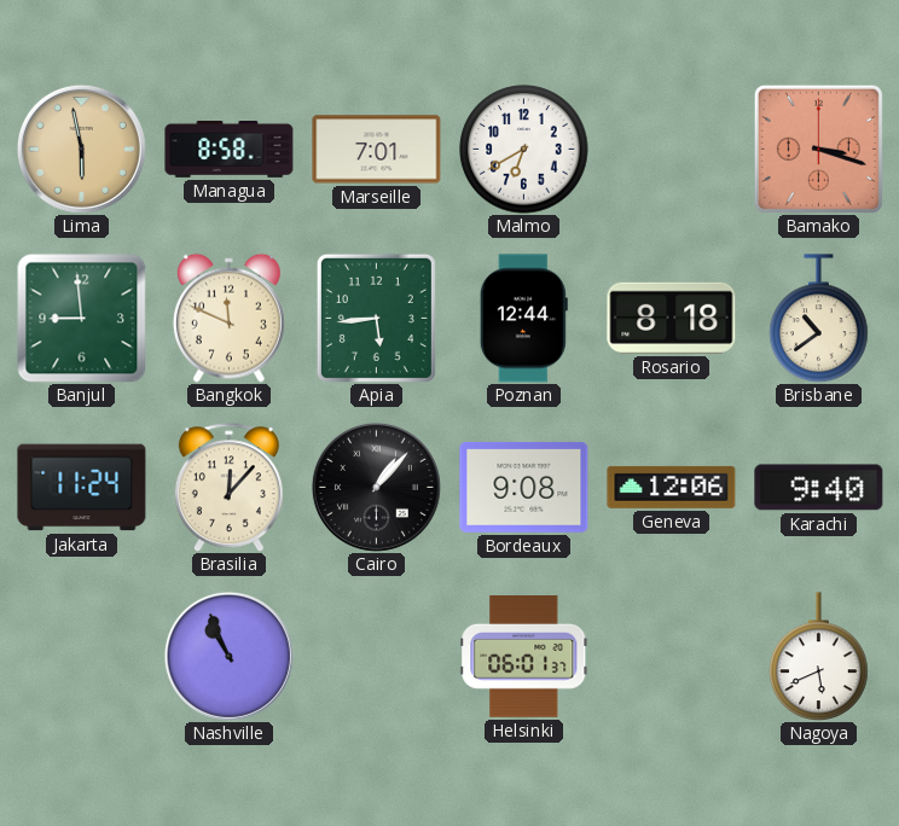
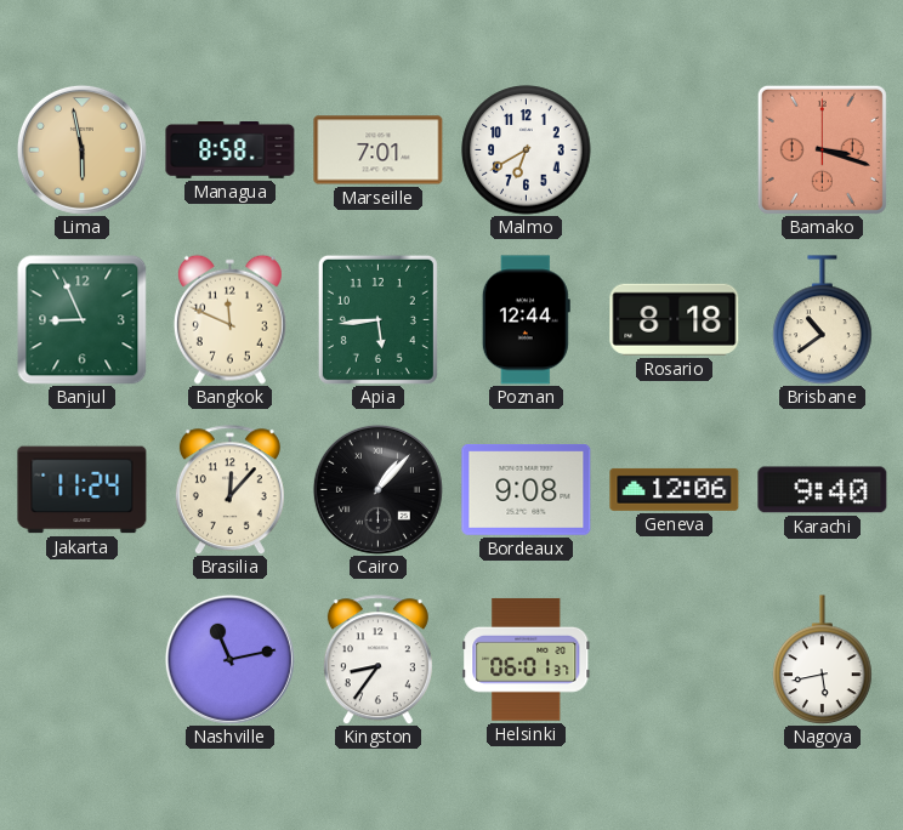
Banjul: 8:59 -> 8:56 (81, 319)
Nashville: 10:56 -> 11:13 (229, 659)
Kingston: none -> 8:36 (377, 660)
Nagoya: 5:41 -> 5:43 (823, 660)
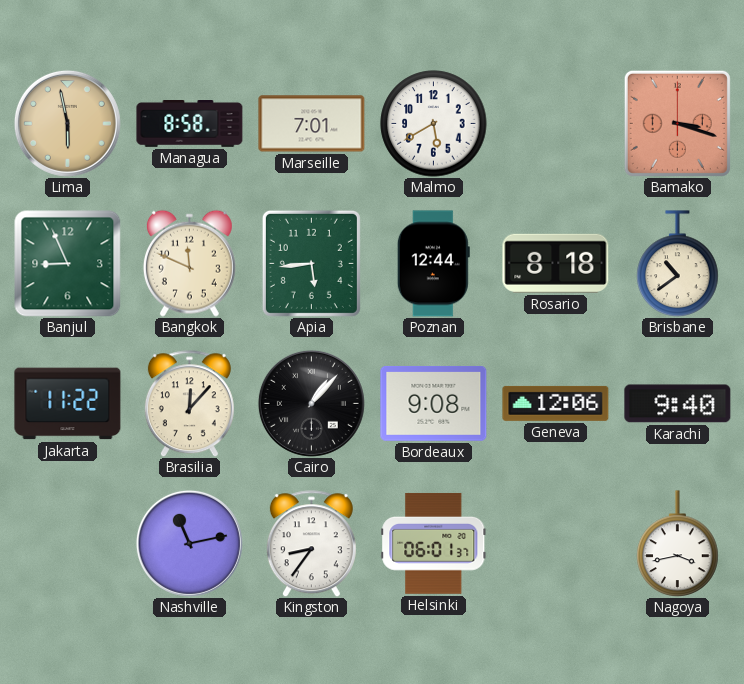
Malmo: 6:40 -> 5:40 (434, 124)
Jakarta: 11:24 -> 11:22 (68, 404)
Nagoya: 5:43 -> 3:43 (678, 544)
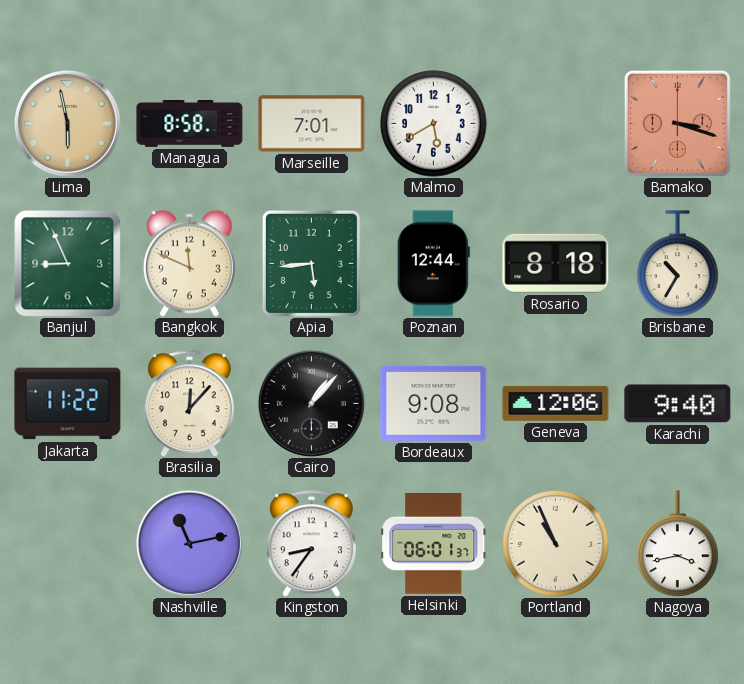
Brisbane: 10:39 -> 10:35 (678, 264)
Portland: none -> 10:56 (556, 544)
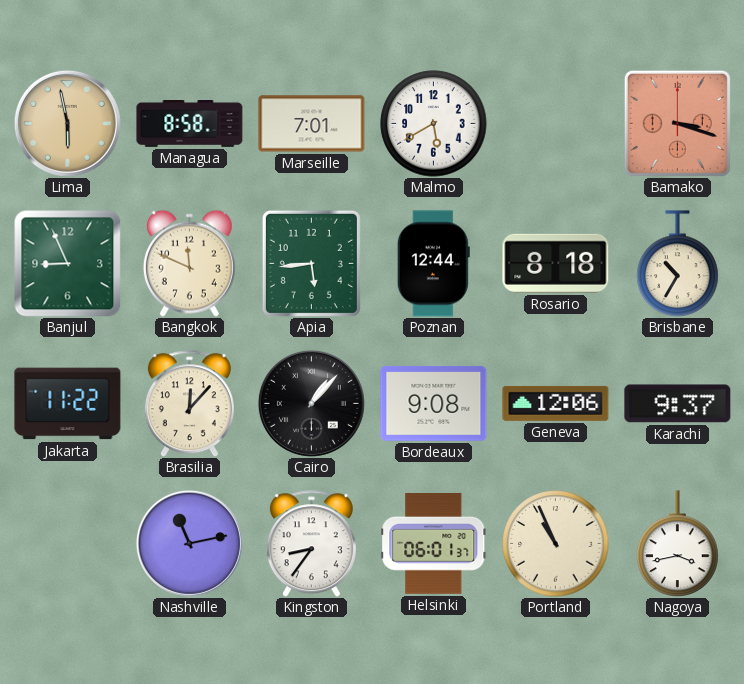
Karachi: 9:40 -> 9:37 (678, 404)
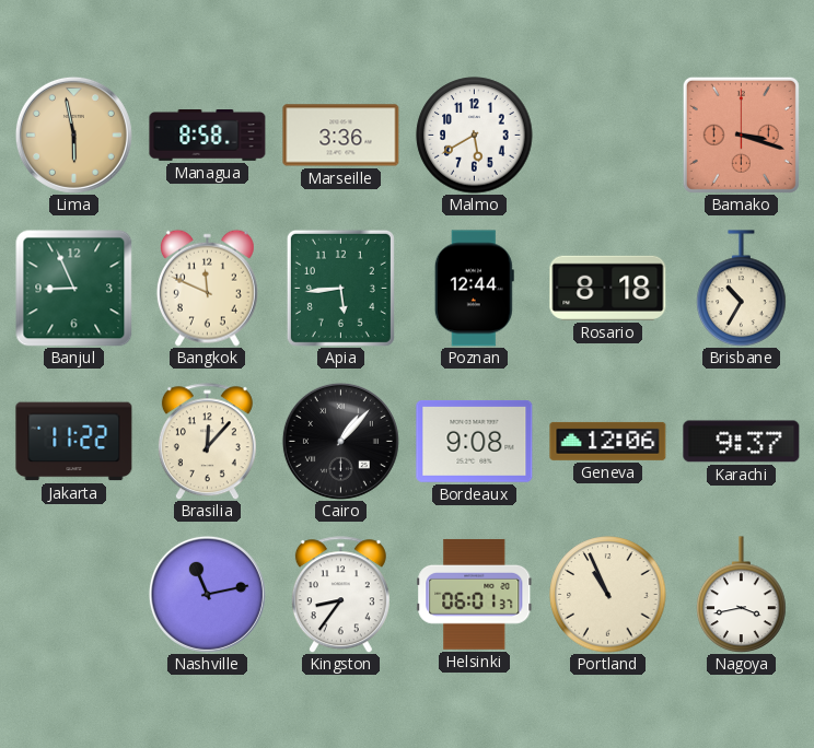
Marseille: 7:01 -> 3:36 (341, 136)
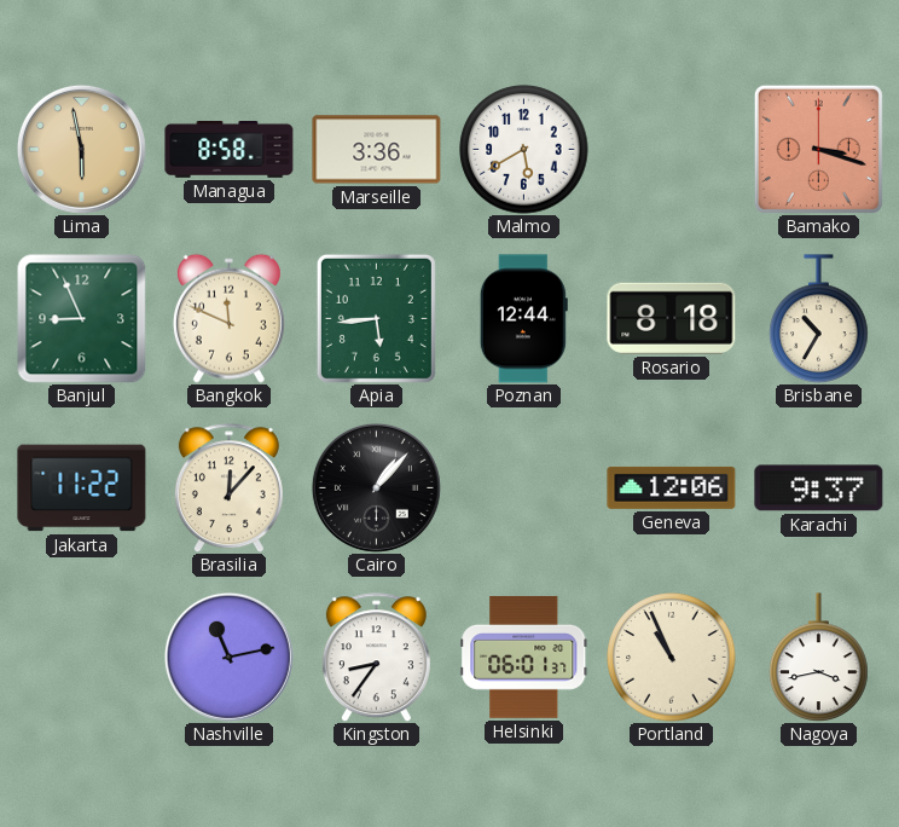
Bordeaux: 9:08 -> none (475, 441)
